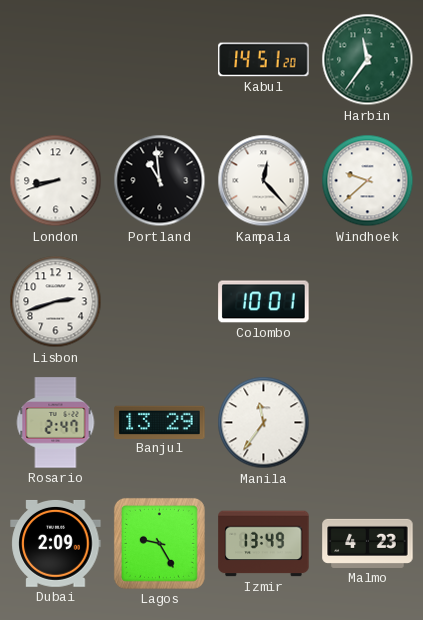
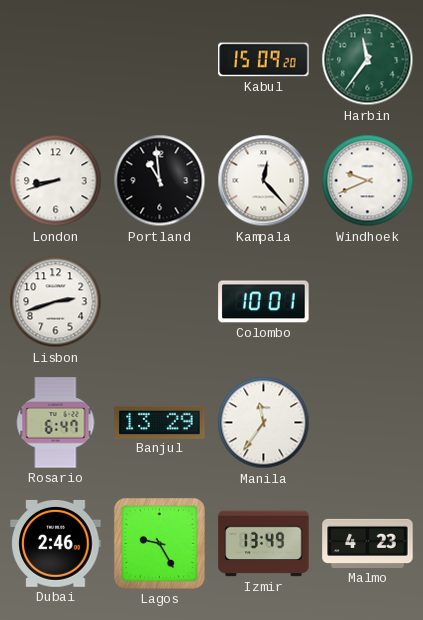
Kabul: 14:51 -> 15:09 (264, 60)
Windhoek: 9:38 -> 9:41 (368, 181)
Rosario: 2:47 -> 6:47 (56, 423)
Dubai: 2:09 -> 2:46 (56, 543)
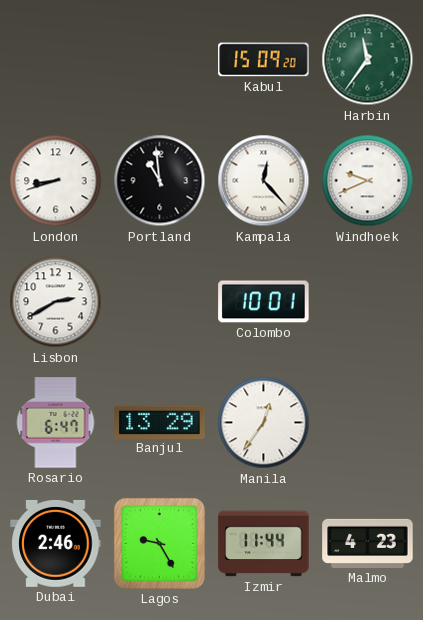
Lisbon: 2:42 -> 2:40 (56, 302)
Manila: 11:36 -> 12:36 (264, 423)
Izmir: 13:49 -> 11:44 (264, 544)
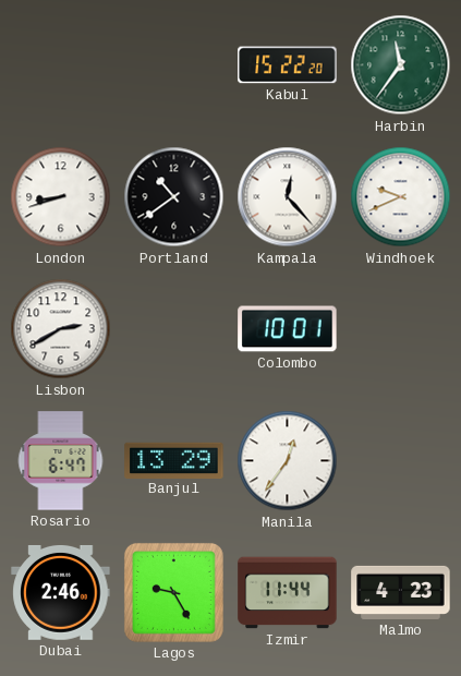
Kabul: 15:09 -> 15:22 (288, 65)
Portland: 10:59 -> 10:39 (174, 197)
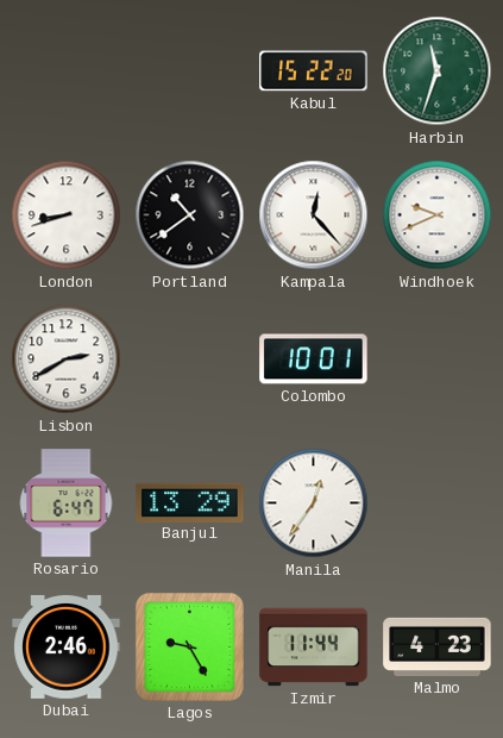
Harbin: 11:36 -> 11:33 (438, 71)
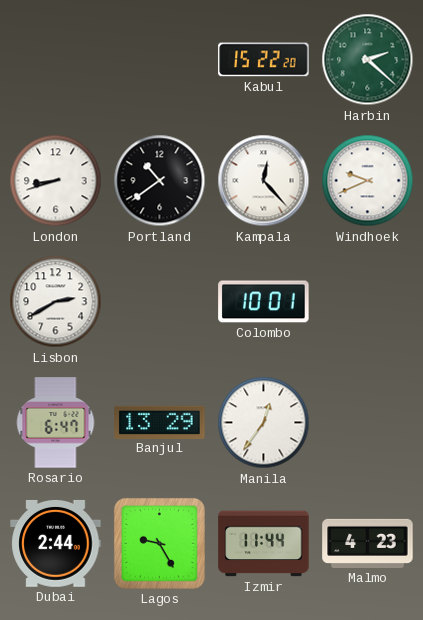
Harbin: 11:33 -> 2:22 (368, 60)
Dubai: 2:46 -> 2:44 (56, 543)
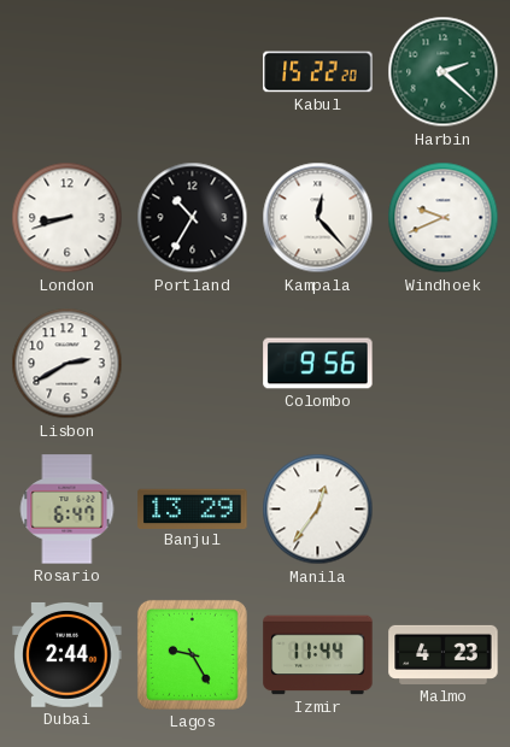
Portland: 10:39 -> 10:35 (193, 218)
Colombo: 10:01 -> 9:56 (318, 364)
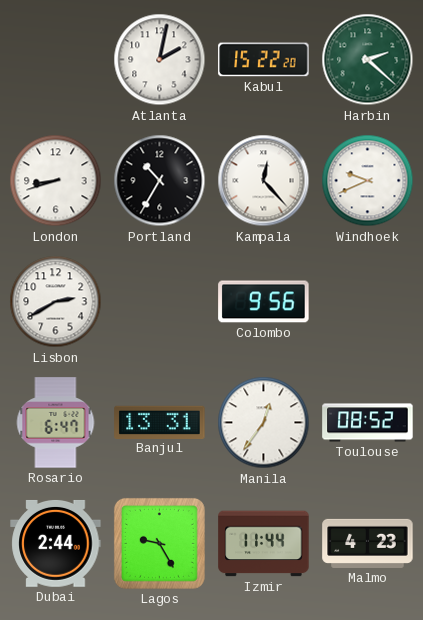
Atlanta: none -> 2:02 (160, 60)
Banjul: 13:29 -> 13:31 (160, 422)
Toulouse: none -> 08:52 (368, 423)
